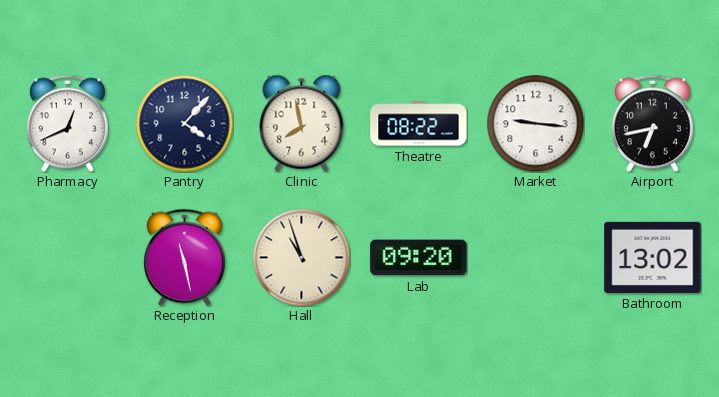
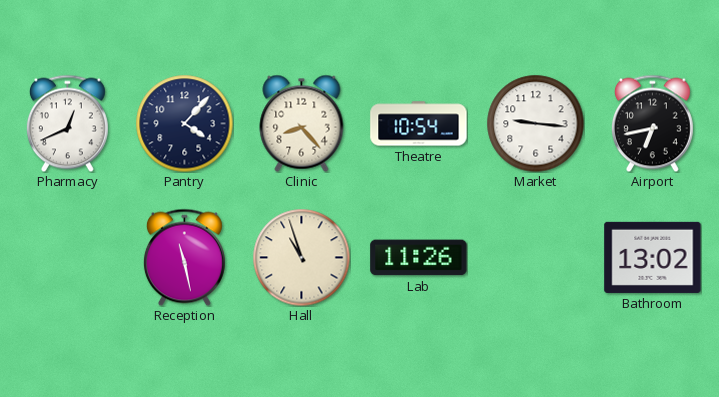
Clinic: 7:58 -> 8:23 (302, 123)
Theatre: 08:22 -> 10:54 (419, 124)
Lab: 09:20 -> 11:26 (419, 258)
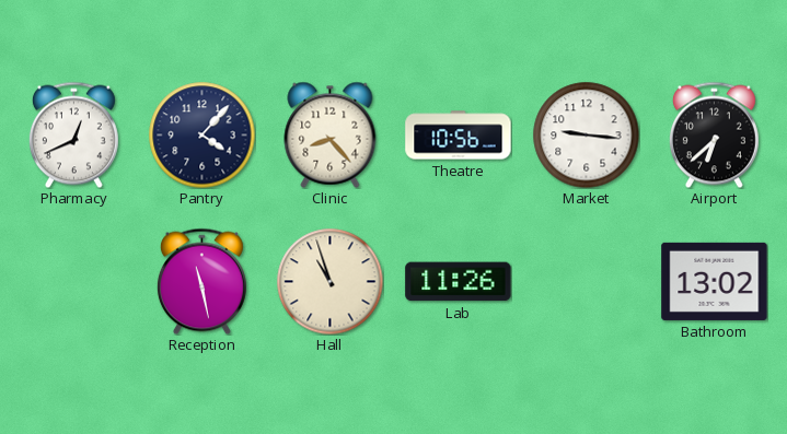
Theatre: 10:54 -> 10:56 (459, 136)
Airport: 6:43 -> 6:38 (714, 134)
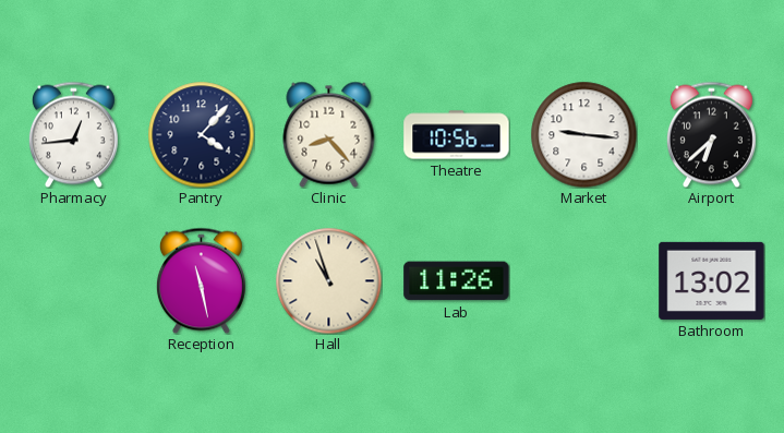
Pharmacy: 12:41 -> 12:44 (73, 134)
